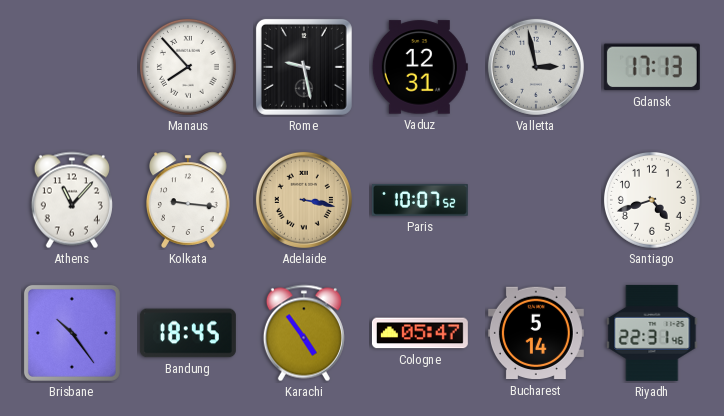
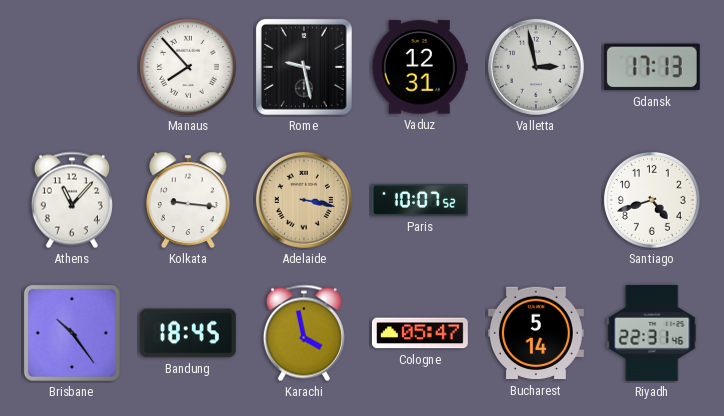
Karachi: 4:54 -> 3:58 (304, 333)
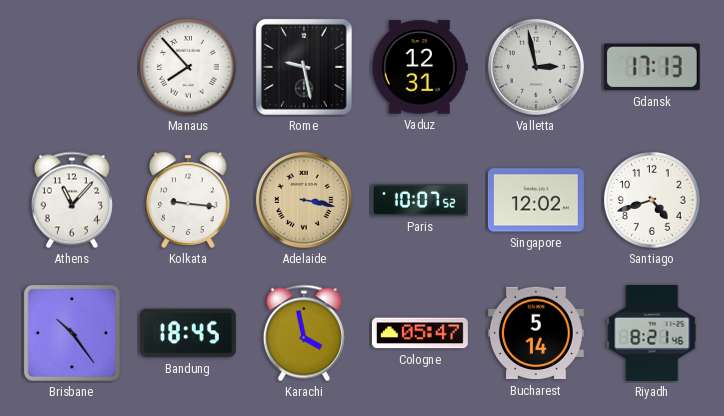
Singapore: none -> 12:02 (536, 200)
Riyadh: 22:31 -> 8:21 (652, 333)
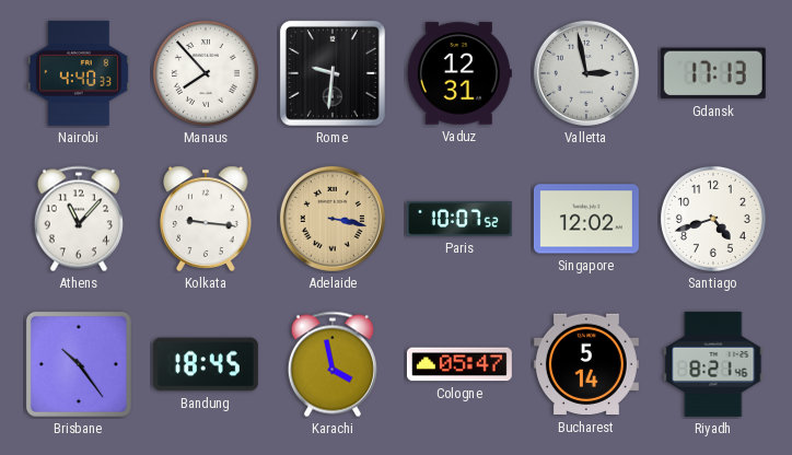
Nairobi: none -> 4:40 (79, 73)
Rome: 9:28 -> 9:31 (333, 73)
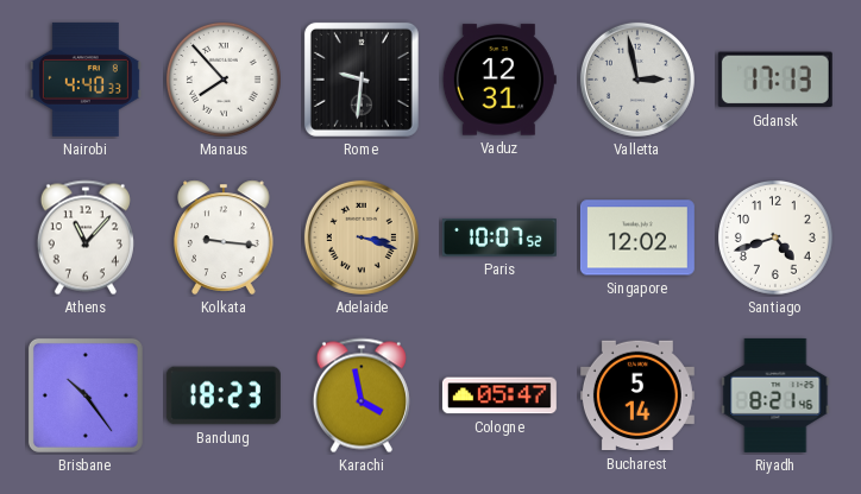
Adelaide: 3:17 -> 3:18 (362, 237)
Bandung: 18:45 -> 18:23 (224, 395)
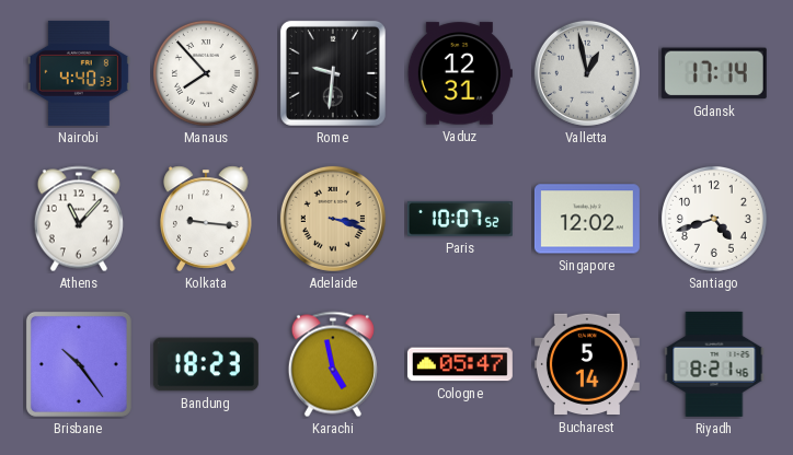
Valletta: 2:58 -> 12:58 (587, 73)
Gdansk: 17:13 -> 17:14 (714, 73)
Karachi: 3:58 -> 4:58 (333, 364)
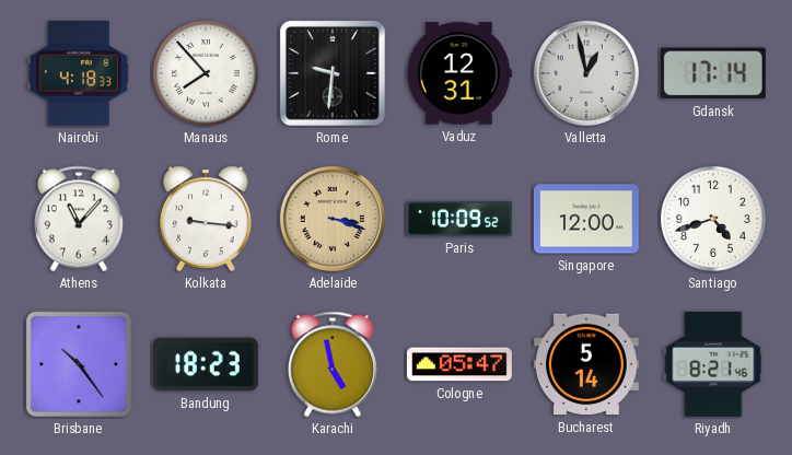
Nairobi: 4:40 -> 4:18 (79, 73)
Paris: 10:07 -> 10:09 (459, 219)
Singapore: 12:02 -> 12:00 (586, 219)
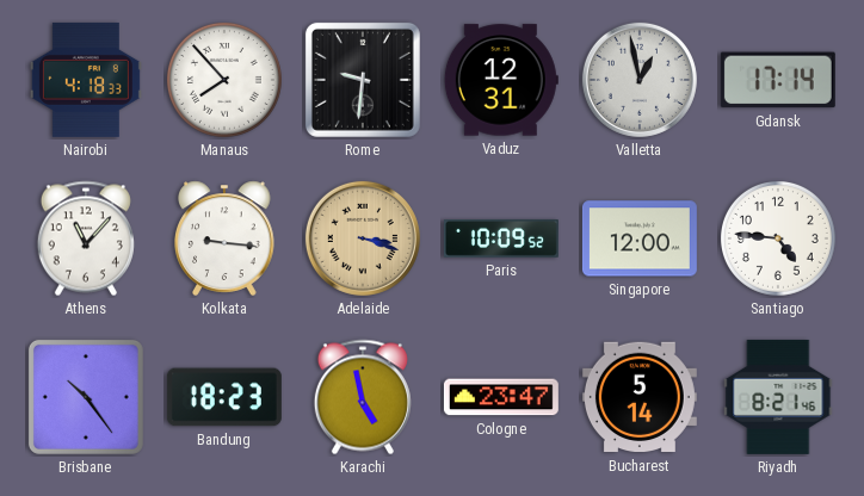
Santiago: 4:42 -> 4:46 (778, 238)
Cologne: 05:47 -> 23:47 (501, 397)
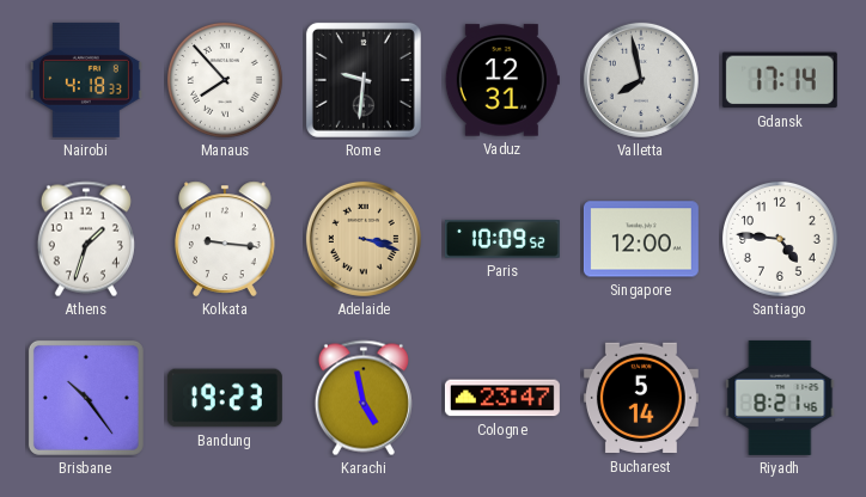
Valletta: 12:58 -> 7:58 (641, 80)
Athens: 11:07 -> 1:33 (86, 239)
Bandung: 18:23 -> 19:23 (225, 398)
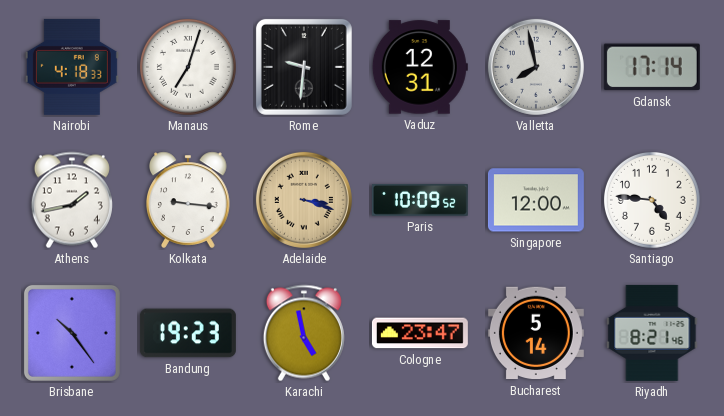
Manaus: 7:53 -> 7:03 (188, 67)
Athens: 1:33 -> 1:43 (72, 200)
